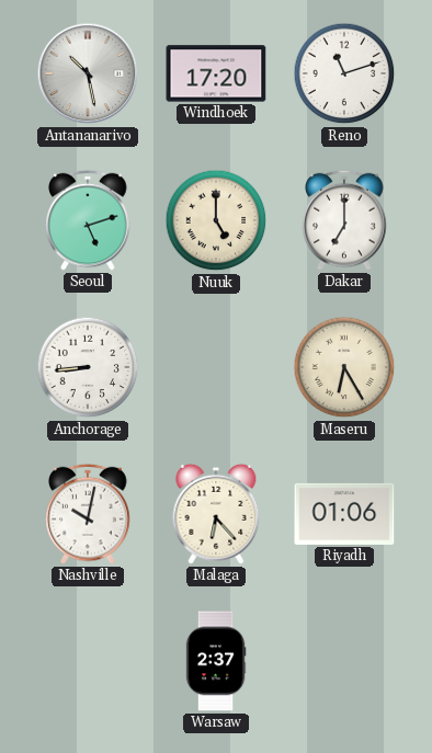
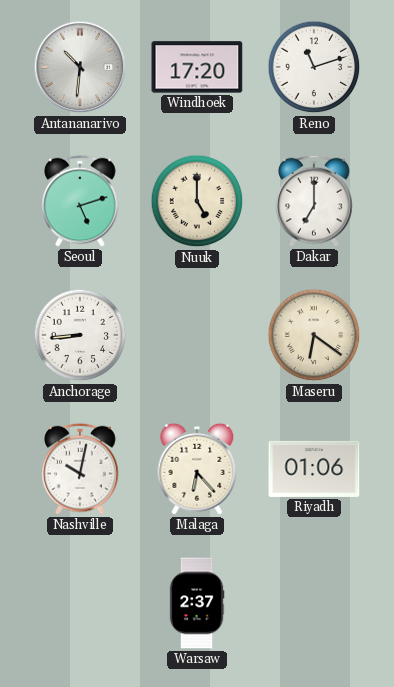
Antananarivo: 10:28 -> 10:31 (80, 67)
Maseru: 6:25 -> 6:21 (314, 335)
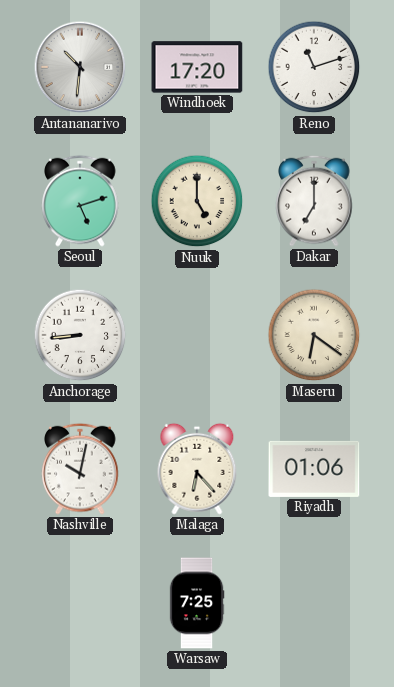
Warsaw: 2:37 -> 7:25 (197, 603)
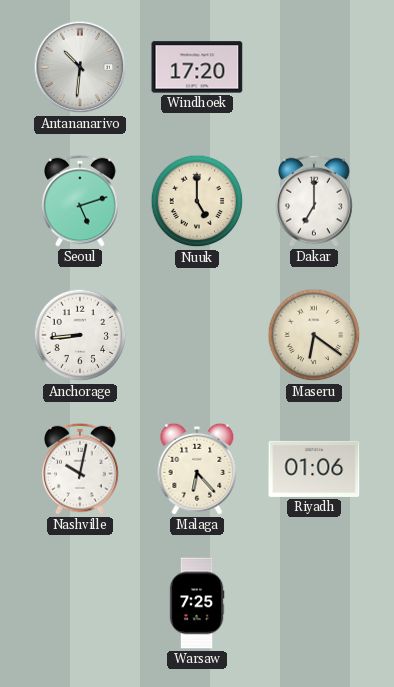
Reno: 11:12 -> none (314, 67)
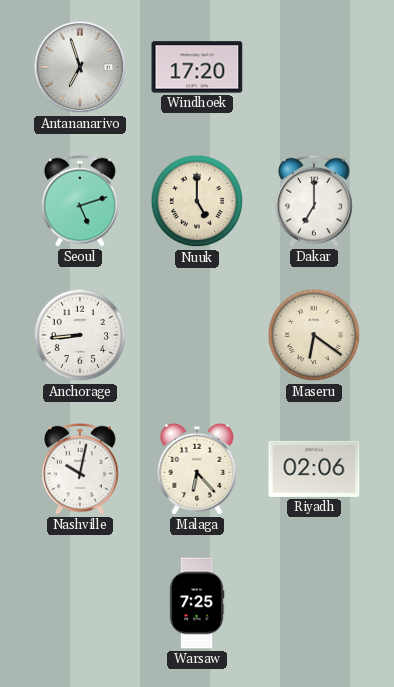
Antananarivo: 10:31 -> 6:57 (80, 67)
Riyadh: 01:06 -> 02:06 (314, 469)
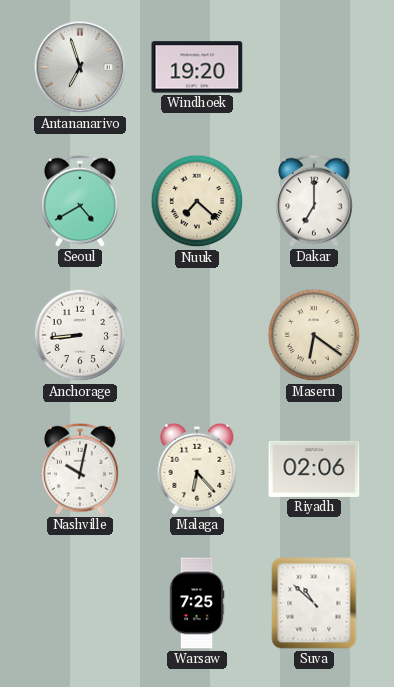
Windhoek: 17:20 -> 19:20 (197, 67)
Seoul: 5:12 -> 4:40 (80, 201)
Nuuk: 5:00 -> 7:22 (197, 201)
Suva: none -> 10:52 (314, 603)
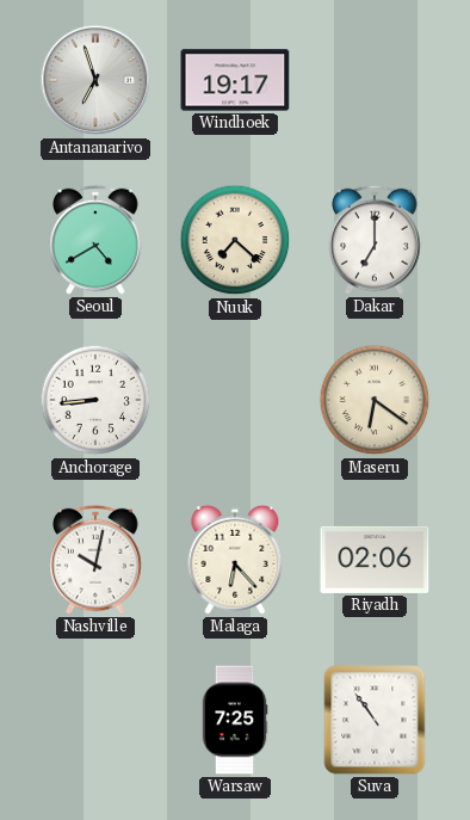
Windhoek: 19:20 -> 19:17 (235, 80)
Suva: 10:52 -> 10:54 (375, 720)
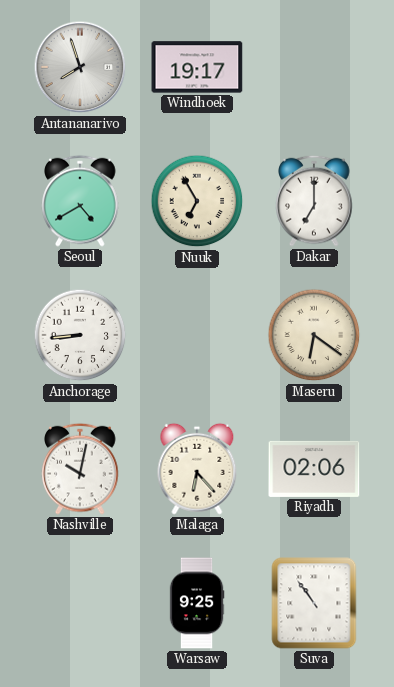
Antananarivo: 6:57 -> 7:57 (80, 67)
Nuuk: 7:22 -> 6:55 (197, 201)
Warsaw: 7:25 -> 9:25 (197, 603)
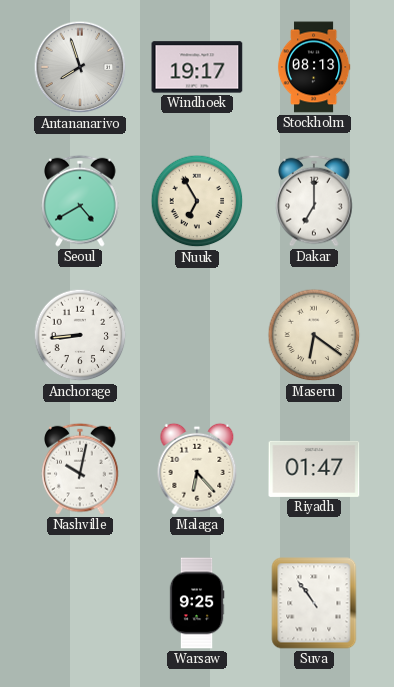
Stockholm: none -> 08:13 (314, 67)
Riyadh: 02:06 -> 01:47 (314, 469)
